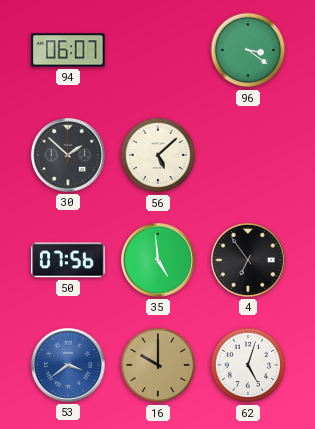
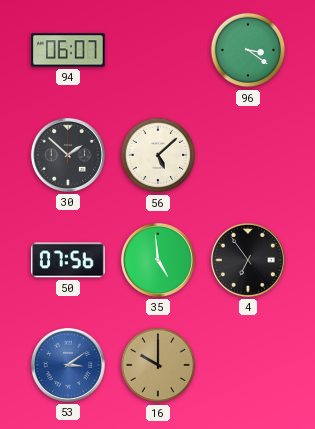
53: 3:39 -> 3:09 (68, 365)
62: 5:03 -> none (248, 365)
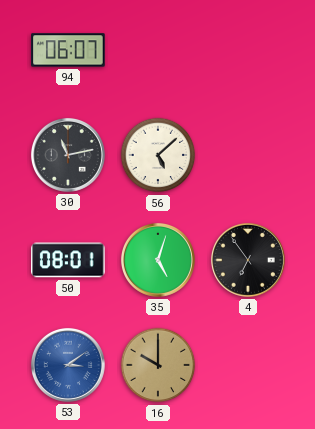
96: 3:21 -> none (248, 50)
30: 1:52 -> 11:13 (68, 155)
50: 07:56 -> 08:01 (68, 260)
35: 4:59 -> 5:03 (158, 260)
